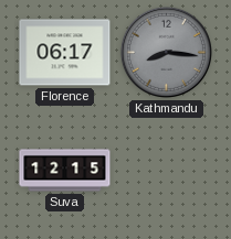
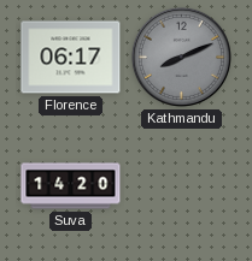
Kathmandu: 8:16 -> 8:11 (181, 57)
Suva: 12:15 -> 14:20 (71, 186)
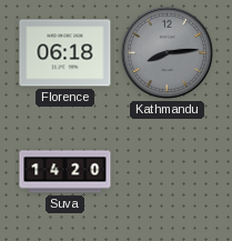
Florence: 06:17 -> 06:18 (65, 53)
Kathmandu: 8:11 -> 8:14 (167, 52)
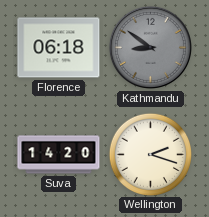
Kathmandu: 8:14 -> 8:51 (150, 47)
Wellington: none -> 2:18 (150, 154)
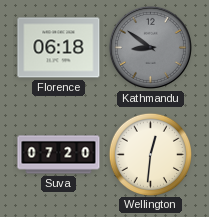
Suva: 14:20 -> 07:20 (59, 155)
Wellington: 2:18 -> 12:31 (150, 154)
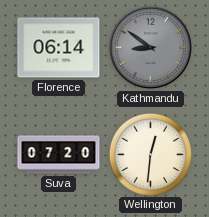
Florence: 06:18 -> 06:14 (59, 48)
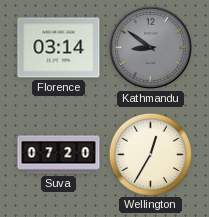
Florence: 06:14 -> 03:14 (59, 48)
Wellington: 12:31 -> 12:35 (150, 154)
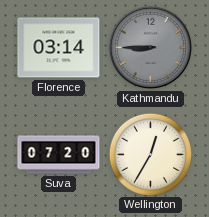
Kathmandu: 8:51 -> 8:45 (150, 47)
